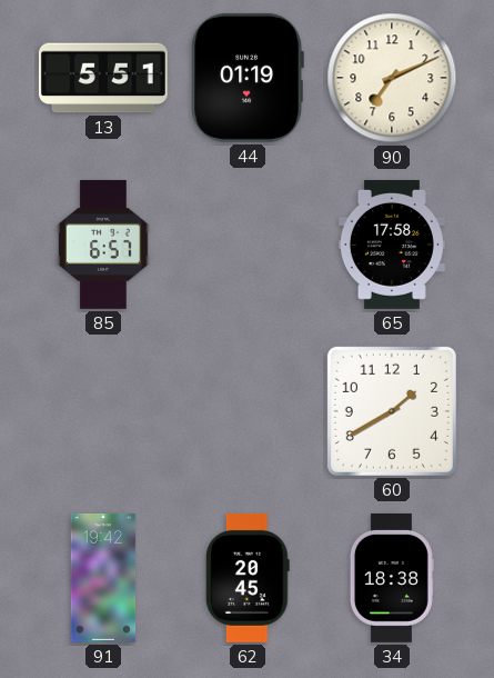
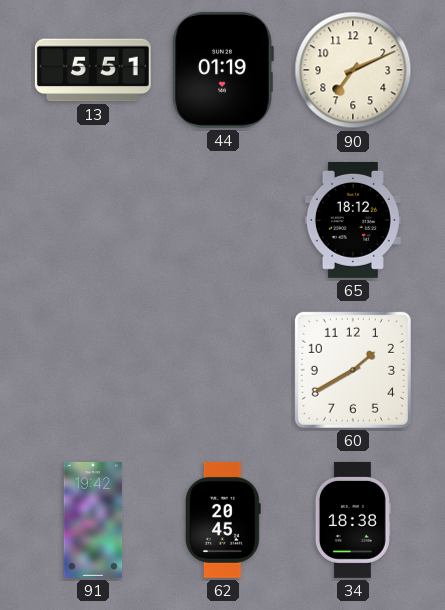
85: 6:57 -> none (103, 245)
65: 17:58 -> 18:12 (353, 220)
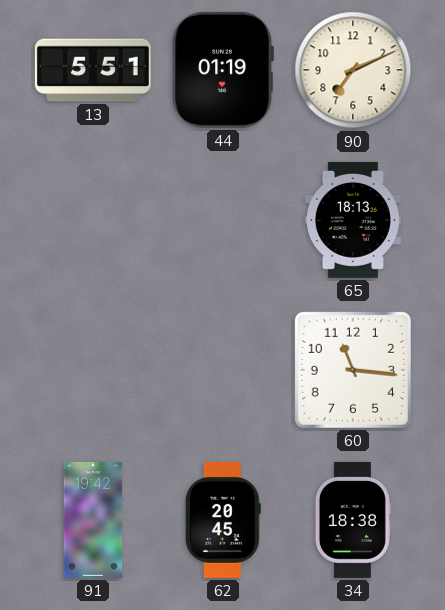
65: 18:12 -> 18:13 (353, 220)
60: 1:40 -> 11:16 (353, 370)
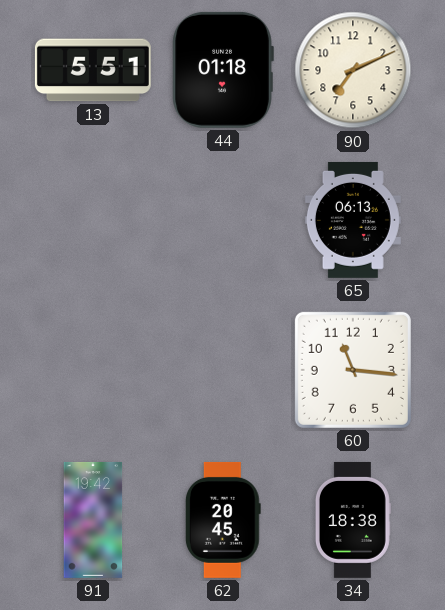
44: 01:19 -> 01:18 (223, 70)
65: 18:13 -> 06:13 (353, 220)
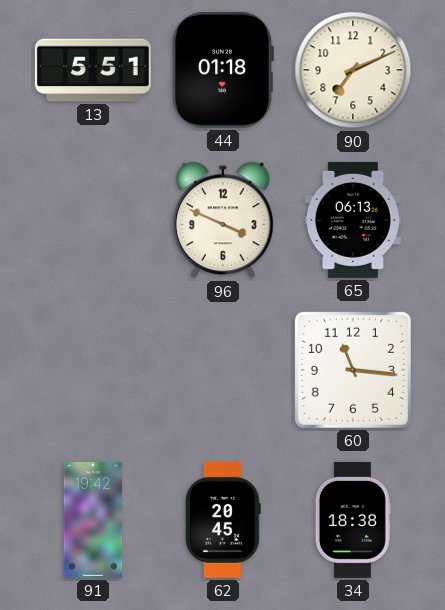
96: none -> 3:49 (223, 220)
